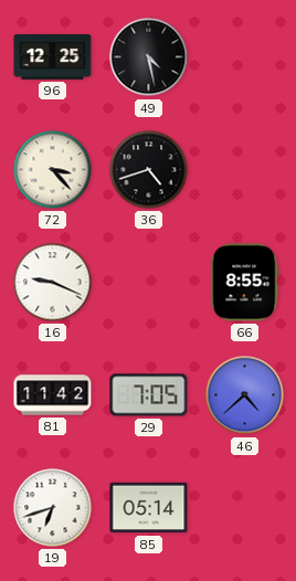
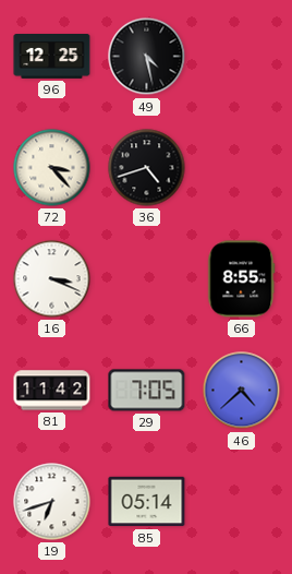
16: 9:19 -> 3:19 (52, 279)
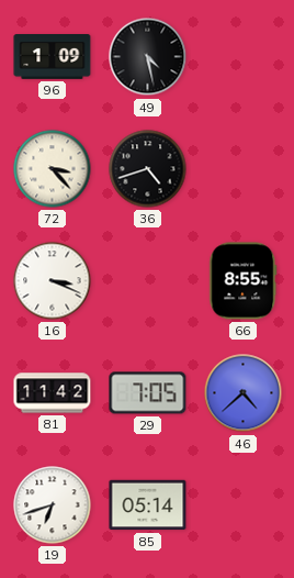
96: 12:25 -> 1:09 (53, 57)
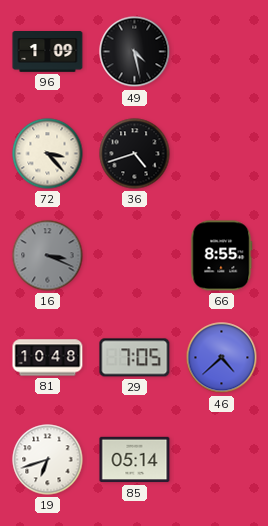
16 dial: white -> grey (48, 256)
81: 11:42 -> 10:48 (48, 358)
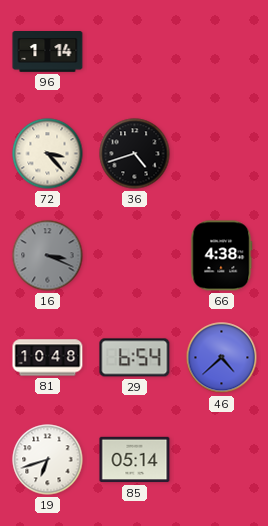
96: 1:09 -> 1:14 (48, 52)
49: 4:28 -> none (135, 52)
66: 8:55 -> 4:38 (222, 256)
29: 7:05 -> 6:54 (135, 358)
